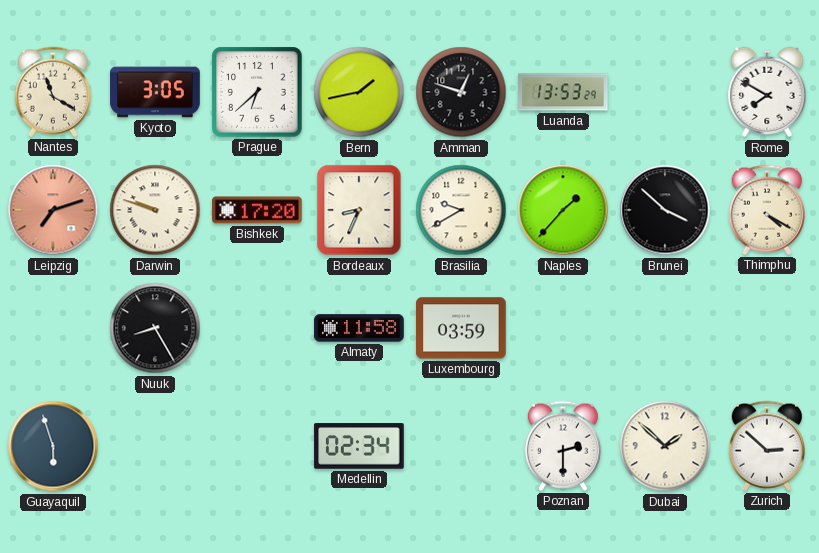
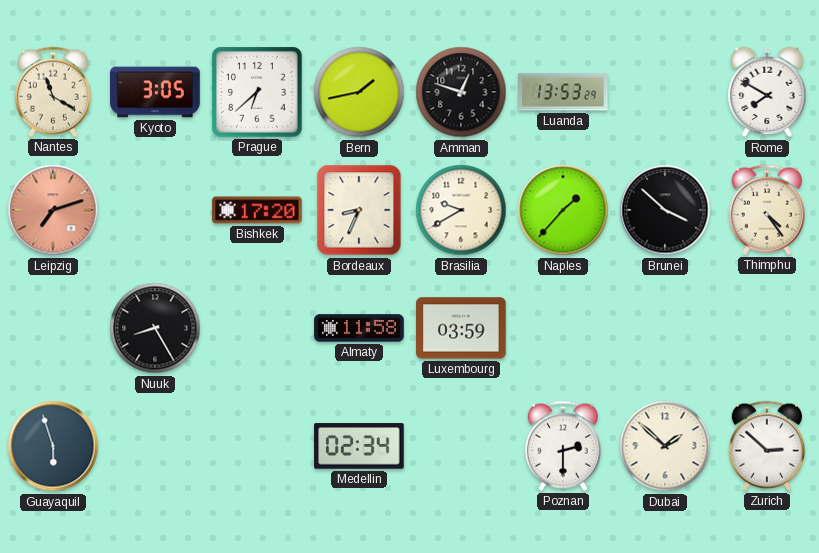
Darwin: 9:48 -> none (155, 210)
Thimphu: 4:20 -> 4:24 (767, 210)
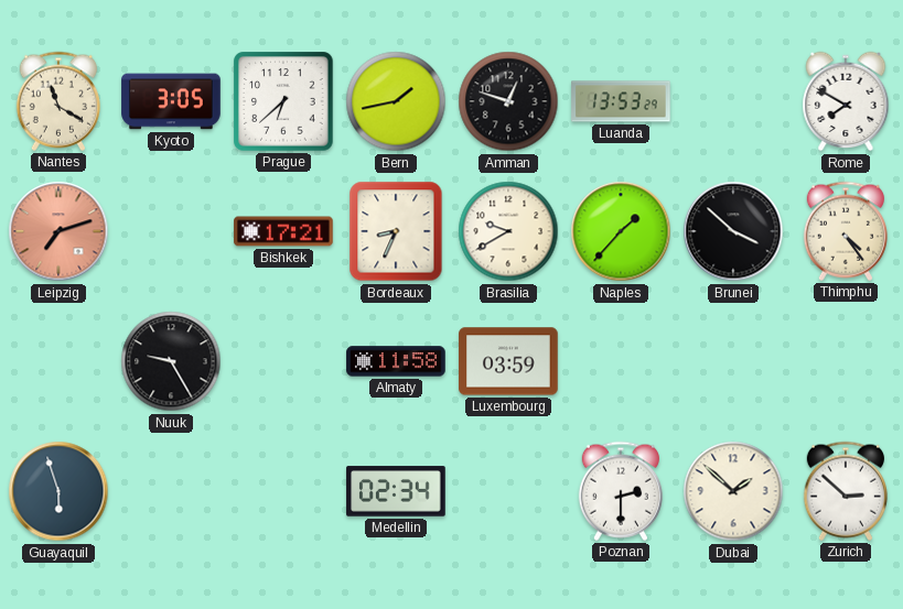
Bishkek: 17:20 -> 17:21 (283, 231)
Nuuk: 8:25 -> 9:25 (171, 361)
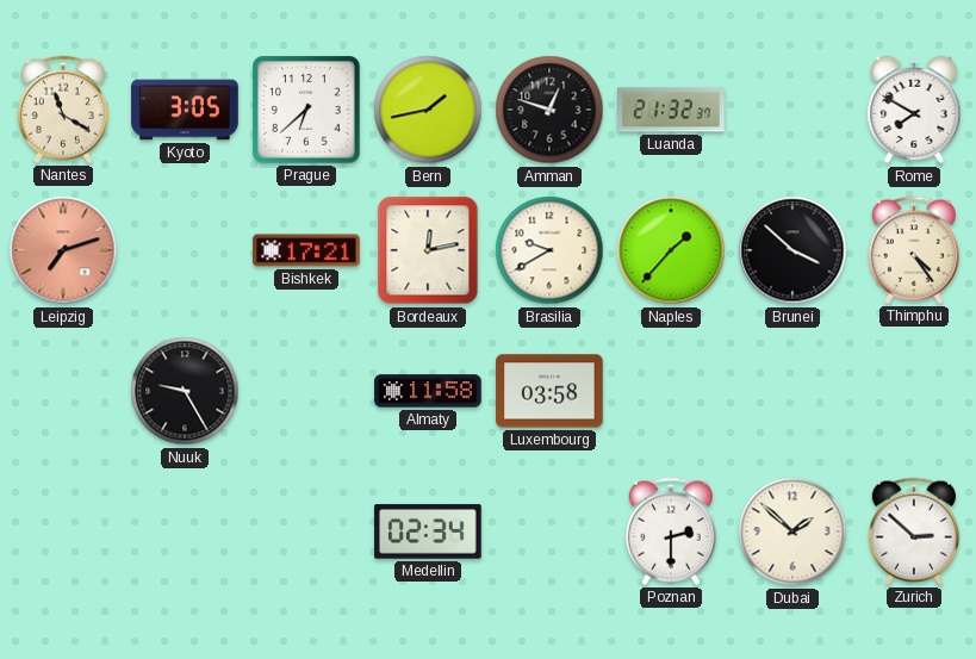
Luanda: 13:53 -> 21:32 (671, 110)
Bordeaux: 8:34 -> 12:13 (428, 250)
Luxembourg: 03:59 -> 03:58 (549, 391)
Guayaquil: 5:57 -> none (58, 491)
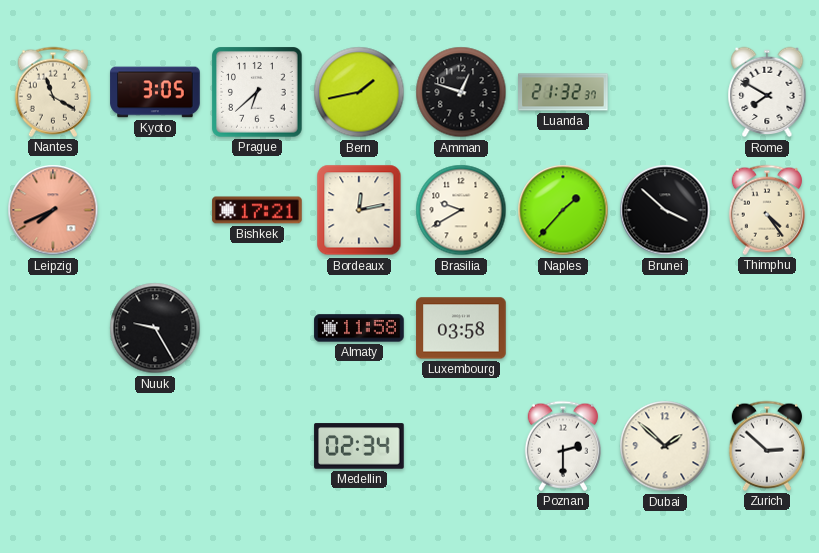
Leipzig: 7:12 -> 7:41 (53, 210)
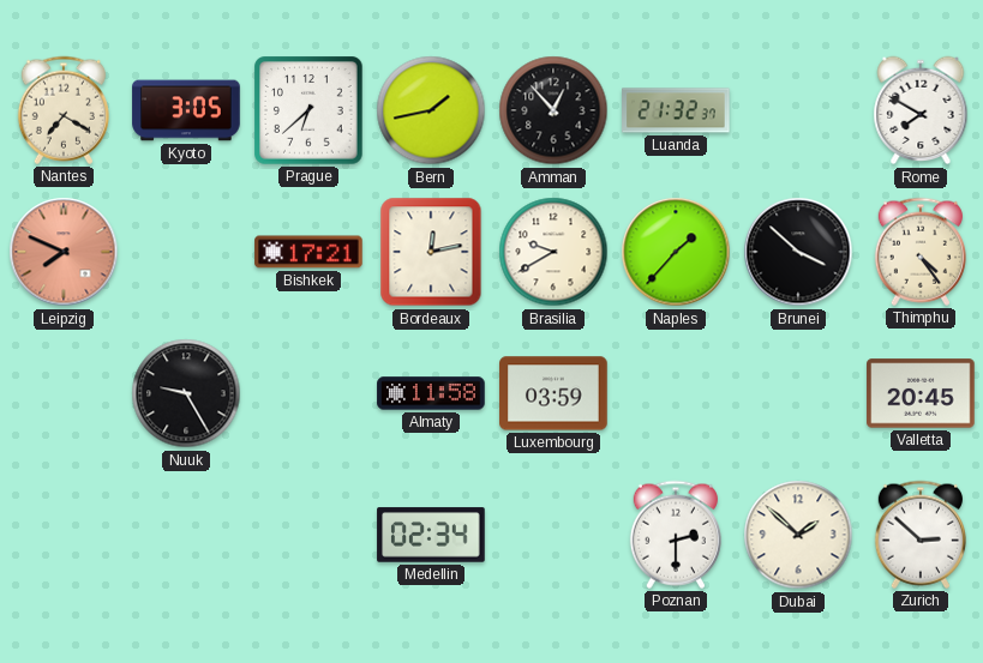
Nantes: 11:20 -> 7:20 (64, 110)
Amman: 12:48 -> 12:53 (553, 110)
Leipzig: 7:41 -> 7:49 (64, 252)
Luxembourg: 03:58 -> 03:59 (553, 393)
Valletta: none -> 20:45 (921, 393)
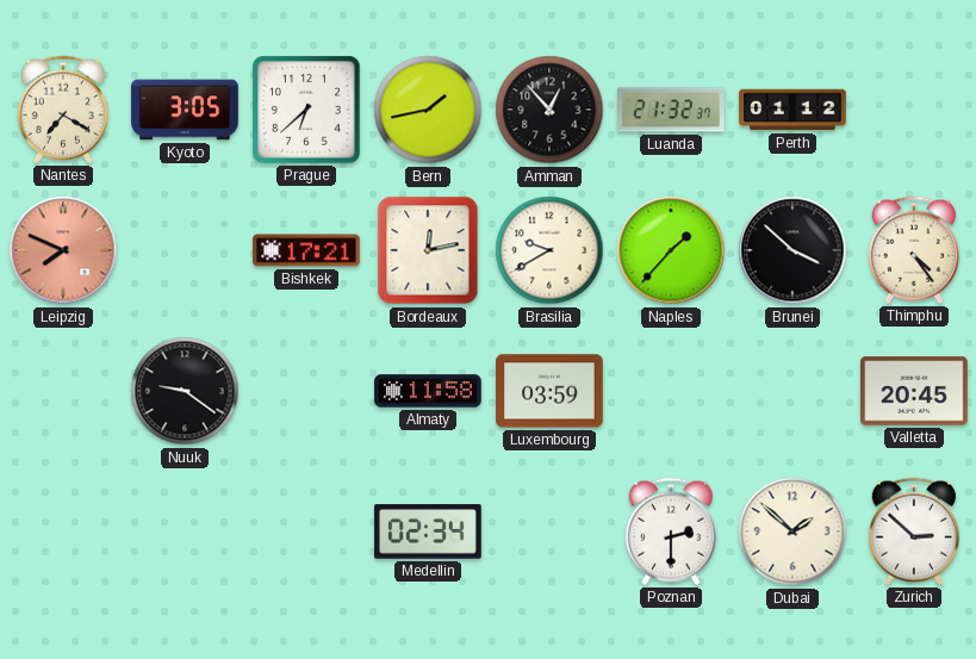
Perth: none -> 01:12 (792, 110)
Rome: 7:50 -> none (921, 110)
Nuuk: 9:25 -> 9:21 (185, 391)
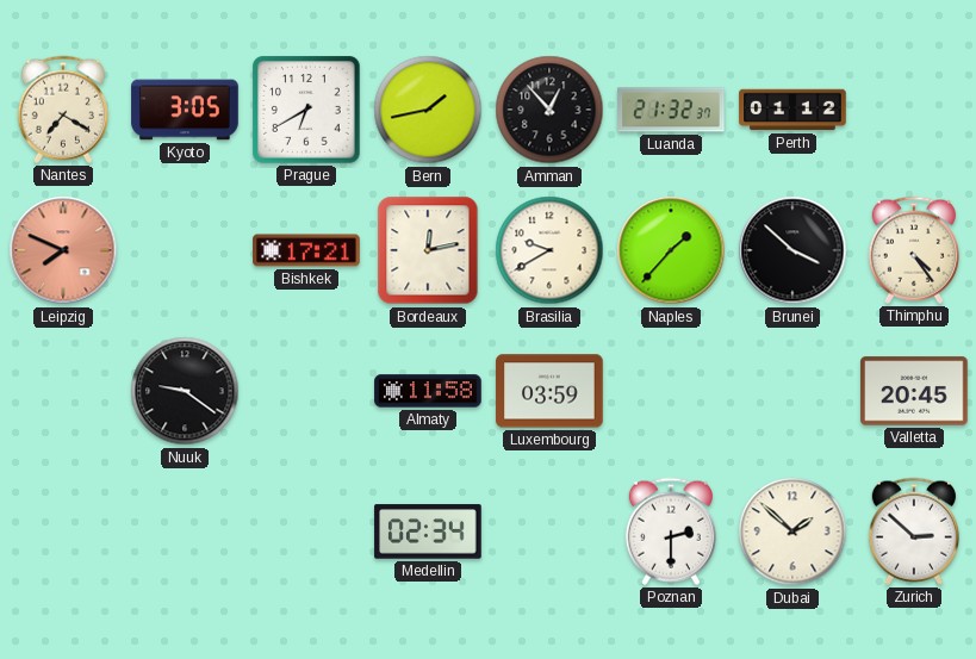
Prague: 6:38 -> 6:40 (306, 110)
